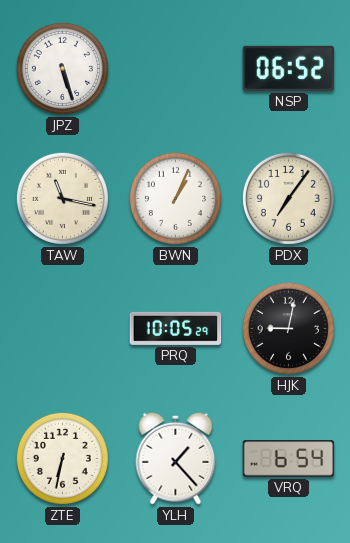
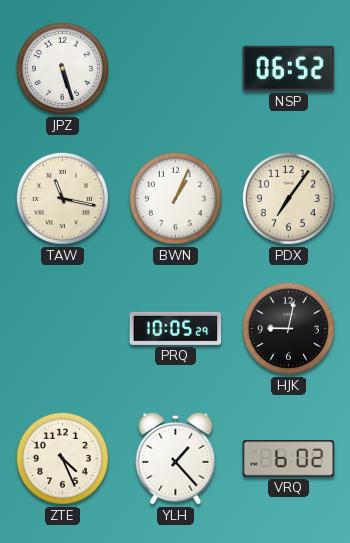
ZTE: 6:32 -> 4:26 (62, 458)
VRQ: 6:54 -> 6:02 (289, 459)
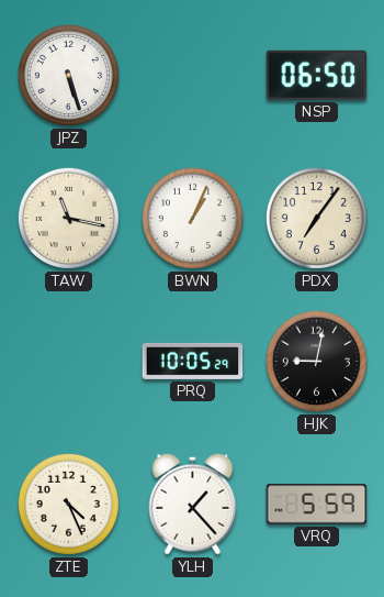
NSP: 06:52 -> 06:50 (317, 75)
VRQ: 6:02 -> 5:59 (317, 505)
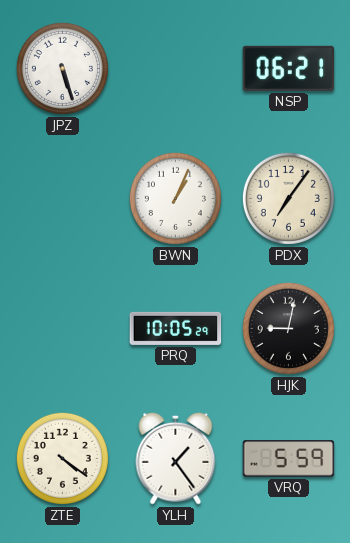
NSP: 06:50 -> 06:21 (289, 68)
TAW: 11:17 -> none (68, 218)
ZTE: 4:26 -> 4:21 (62, 458)
YLH: 1:23 -> 1:24 (176, 458)
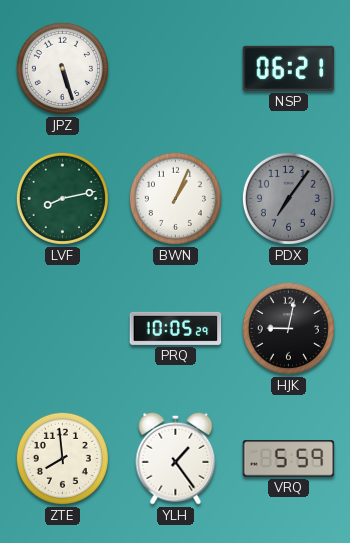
LVF: none -> 8:13 (62, 198)
PDX dial: cream -> grey (288, 198)
ZTE: 4:21 -> 7:59 (62, 458)
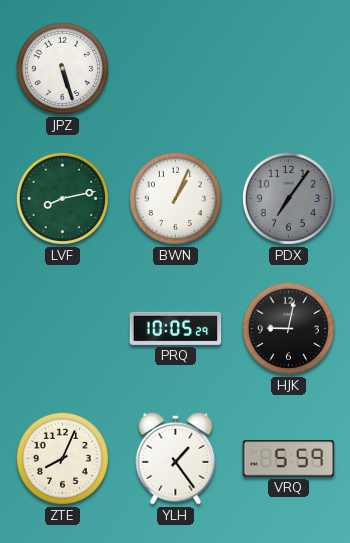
NSP: 06:21 -> none (289, 68)
ZTE: 7:59 -> 8:04 (62, 458)
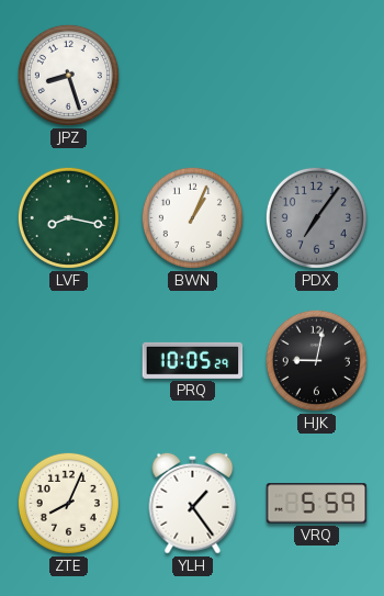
JPZ: 5:27 -> 8:27 (68, 75)
LVF: 8:13 -> 8:17 (68, 217)
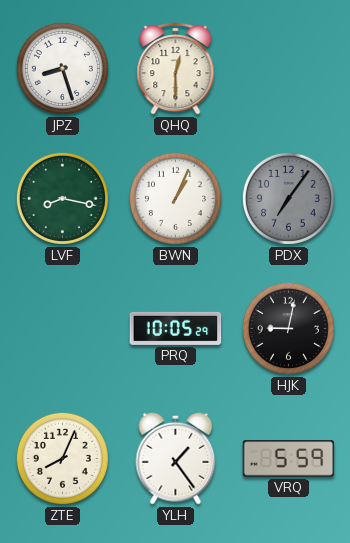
QHQ: none -> 12:30 (176, 68)
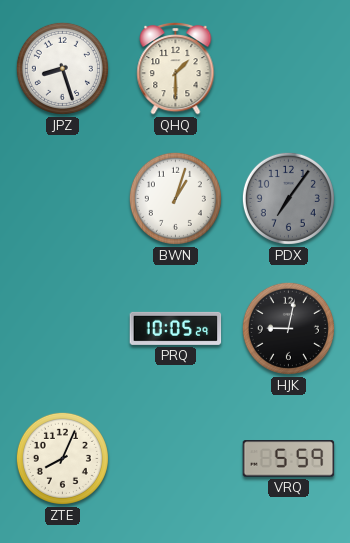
QHQ: 12:30 -> 1:30 (176, 68)
LVF: 8:17 -> none (62, 198)
BWN: 1:04 -> 1:03 (175, 198)
YLH: 1:24 -> none (176, 458)
